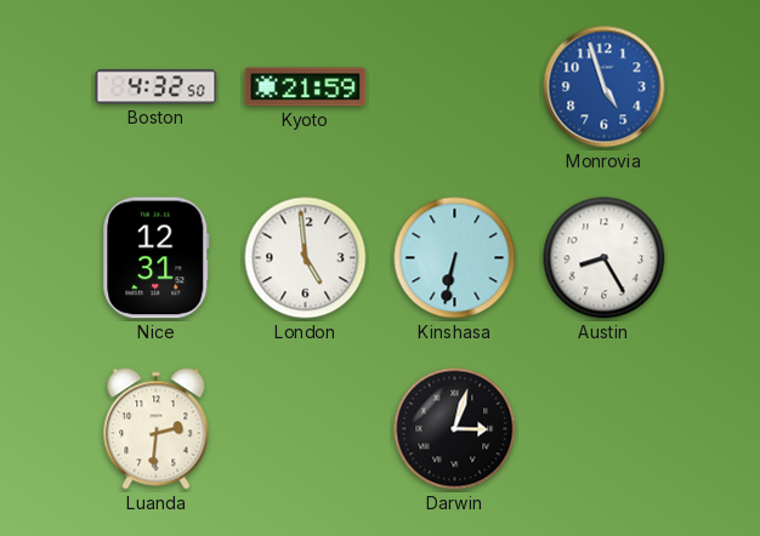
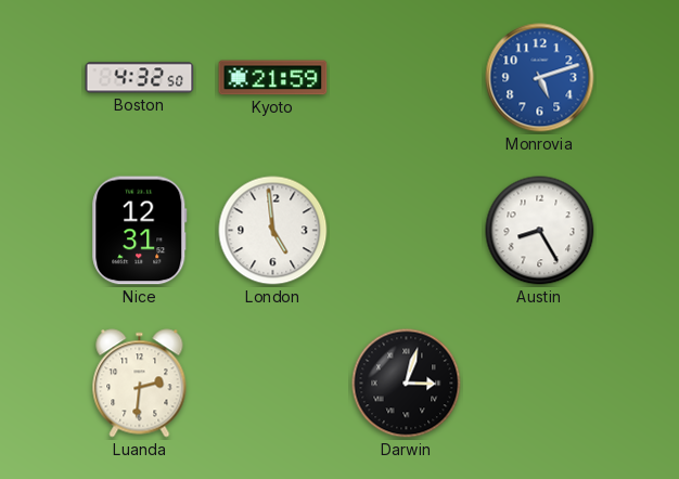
Monrovia: 4:57 -> 5:12 (540, 78)
Kinshasa: 6:32 -> none (455, 258)
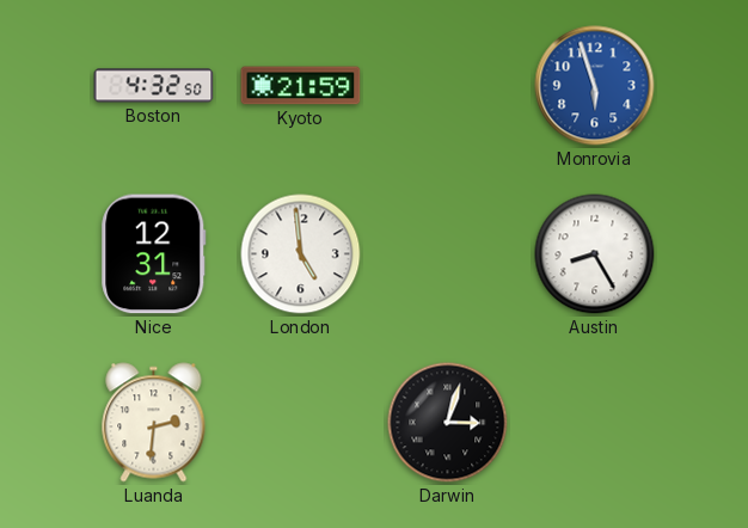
Monrovia: 5:12 -> 5:57 (595, 86)
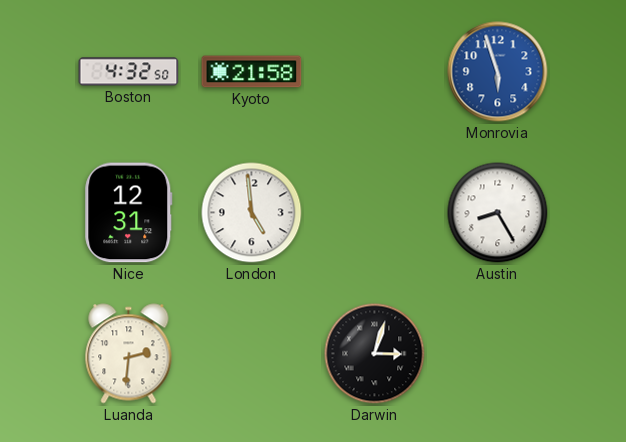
Kyoto: 21:59 -> 21:58 (252, 72)
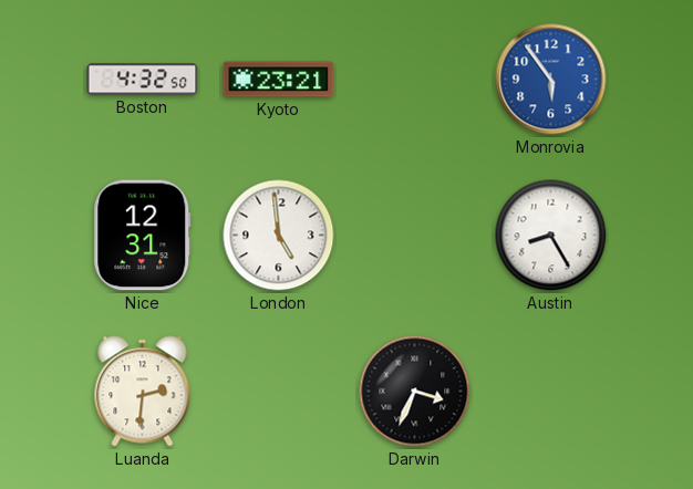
Kyoto: 21:58 -> 23:21 (279, 80)
Monrovia: 5:57 -> 5:54 (551, 80)
Darwin: 3:03 -> 3:34 (415, 392)
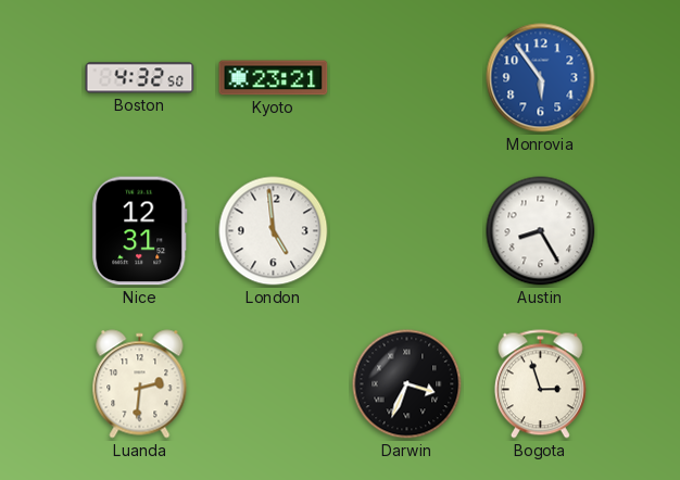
Bogota: none -> 2:57 (540, 384)
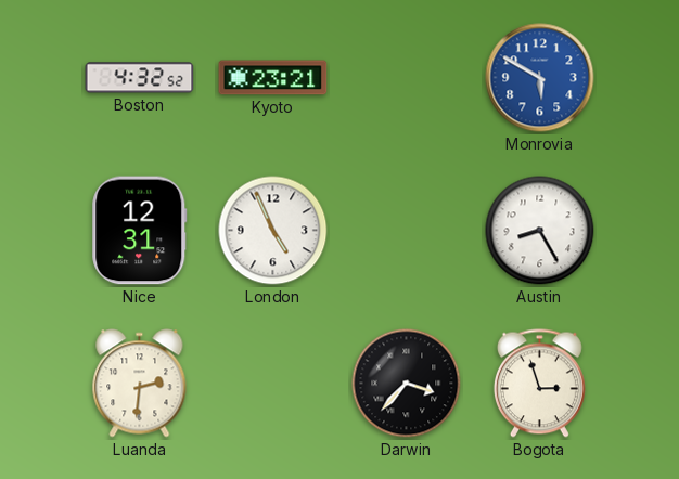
Boston: 4:32:50 -> 4:32:52 (140, 78)
Monrovia: 5:54 -> 5:50 (540, 78)
London: 4:59 -> 4:56 (273, 231)
Darwin: 3:34 -> 3:37 (407, 384)
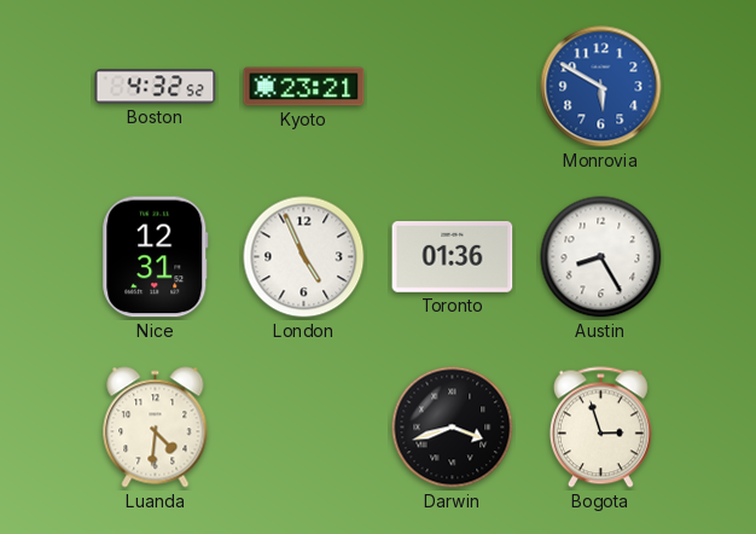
Toronto: none -> 01:36 (453, 257)
Luanda: 2:31 -> 4:31 (156, 428)
Darwin: 3:37 -> 3:42 (453, 428)
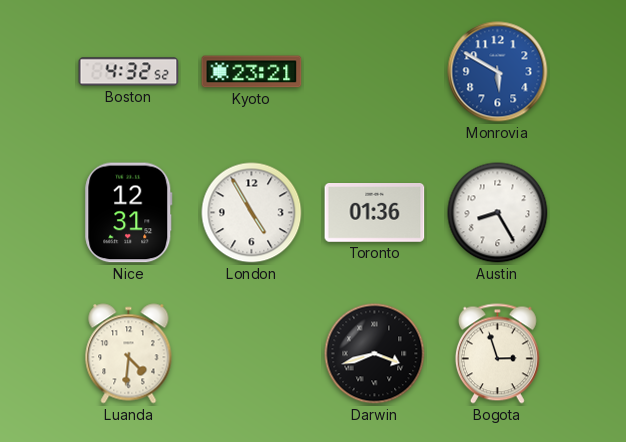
London: 4:56 -> 4:55 (252, 213)
